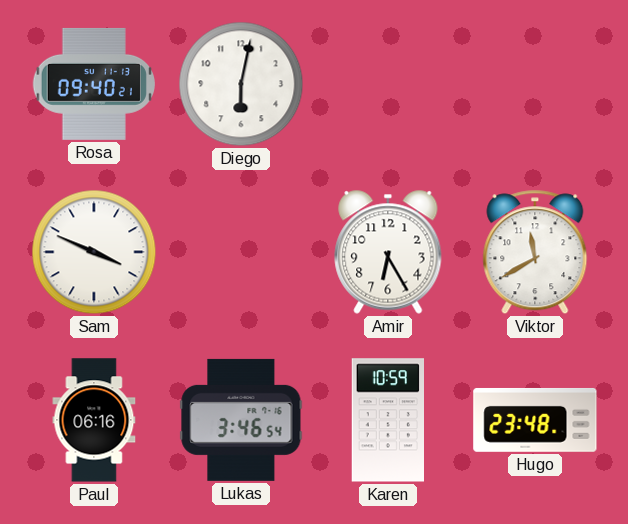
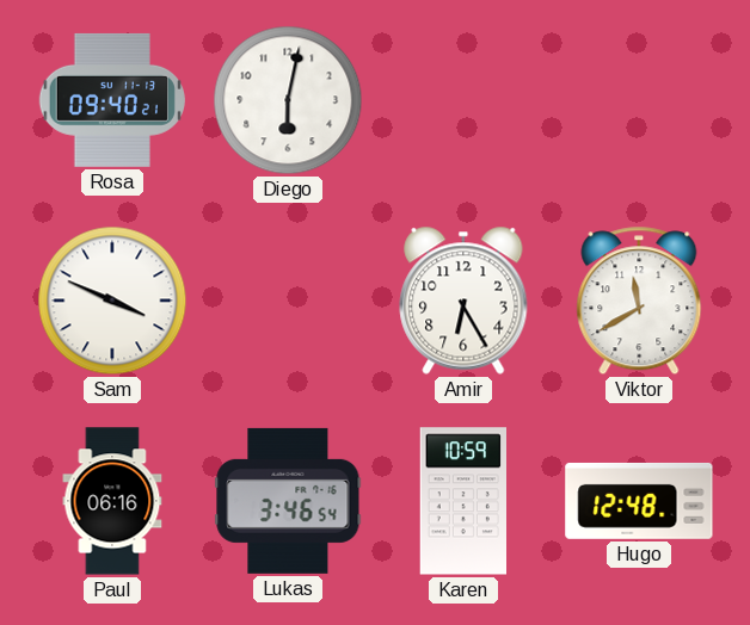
Hugo: 23:48 -> 12:48 (639, 501)
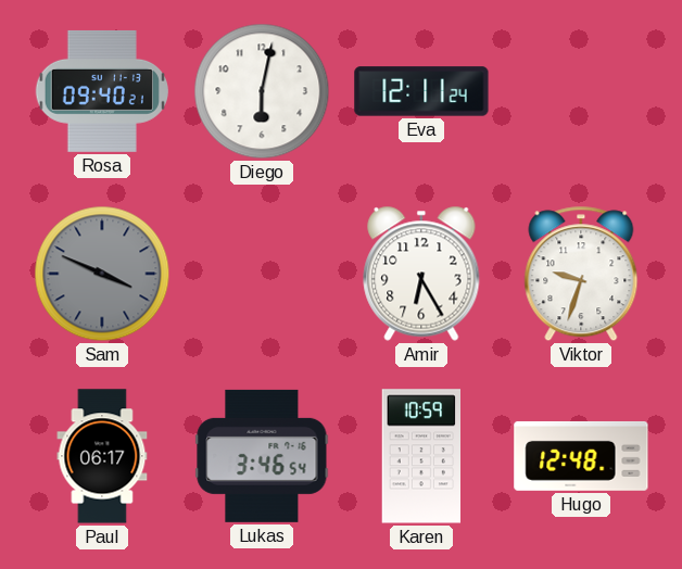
Eva: none -> 12:11 (421, 91)
Sam dial: white -> grey (102, 274)
Viktor: 11:40 -> 9:33 (581, 274)
Paul: 06:16 -> 06:17 (102, 456)
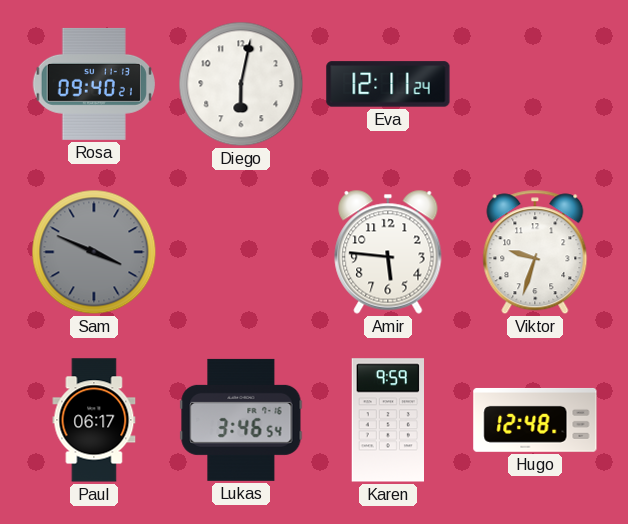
Amir: 6:25 -> 5:46 (388, 252)
Karen: 10:59 -> 9:59 (387, 420)
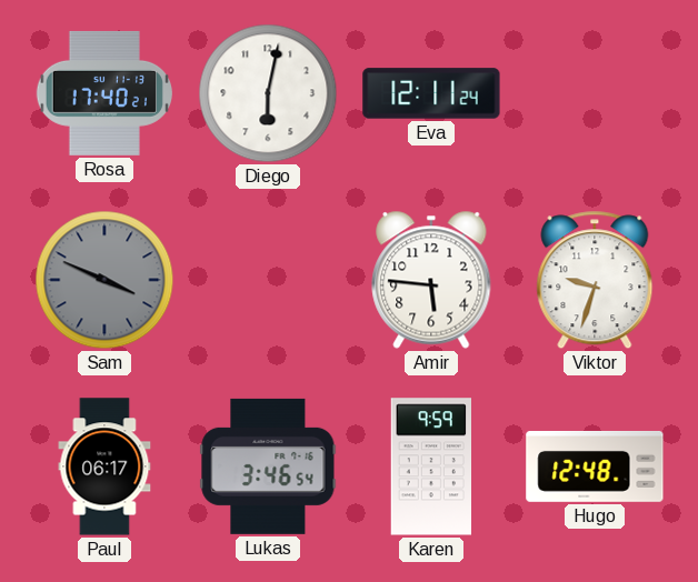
Rosa: 09:40 -> 17:40 (104, 93)
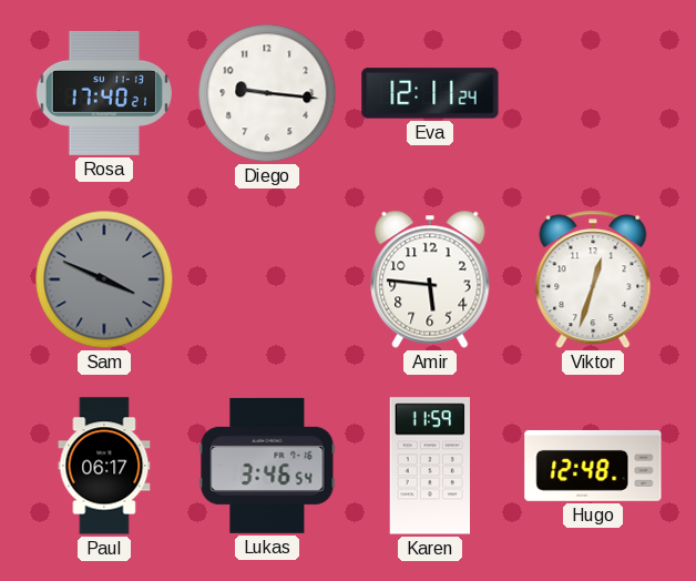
Diego: 6:02 -> 9:16 (267, 93)
Viktor: 9:33 -> 12:33 (593, 279)
Karen: 9:59 -> 11:59 (429, 466)
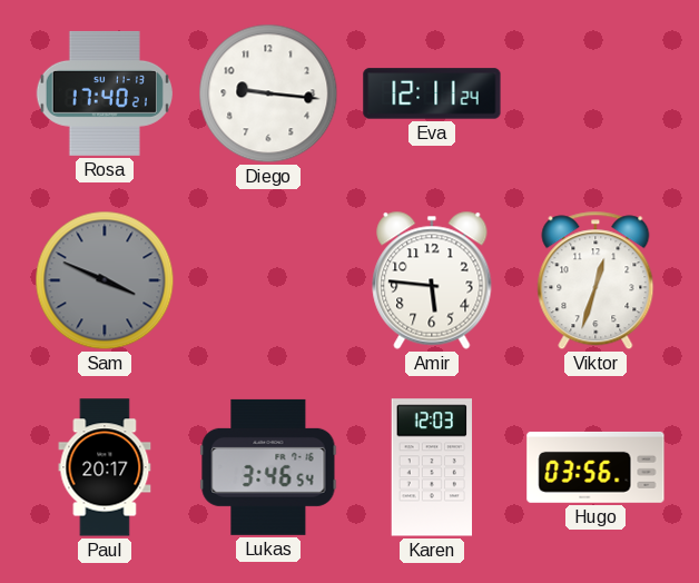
Paul: 06:17 -> 20:17 (105, 467)
Karen: 11:59 -> 12:03 (431, 467)
Hugo: 12:48 -> 03:56 (595, 467)
